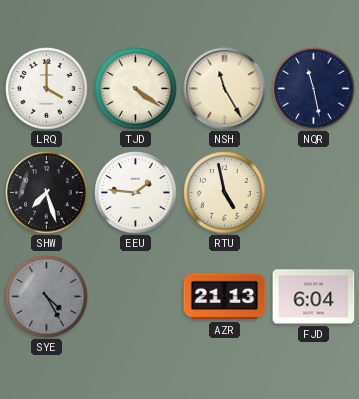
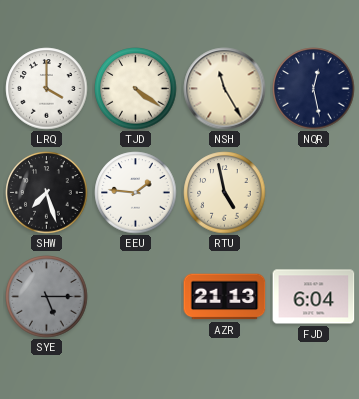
NQR: 11:28 -> 12:28 (314, 89)
SYE: 4:25 -> 5:15 (47, 297)
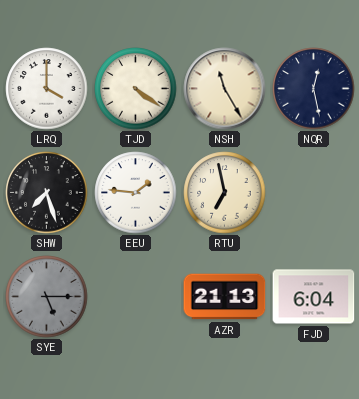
RTU: 4:58 -> 6:58 (225, 193)
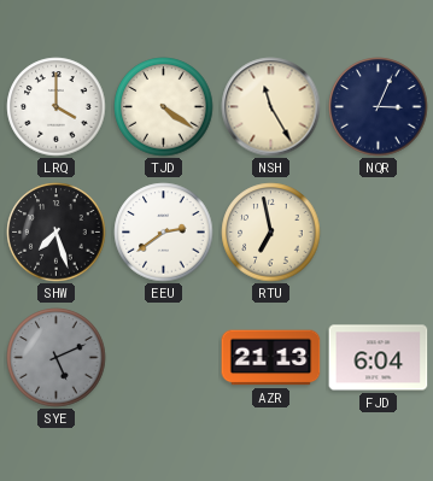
NQR: 12:28 -> 3:04 (379, 107)
EEU: 1:46 -> 2:39 (164, 233)
SYE: 5:15 -> 5:11 (57, 358)
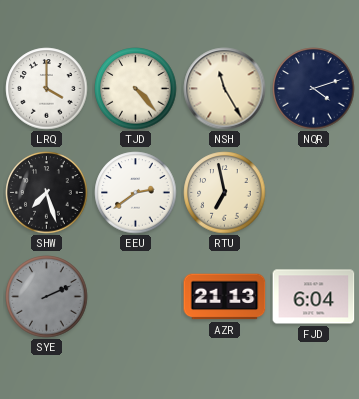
TJD: 4:21 -> 4:23 (136, 89)
NQR: 3:04 -> 4:12 (314, 89)
SYE: 5:11 -> 2:11 (47, 297)
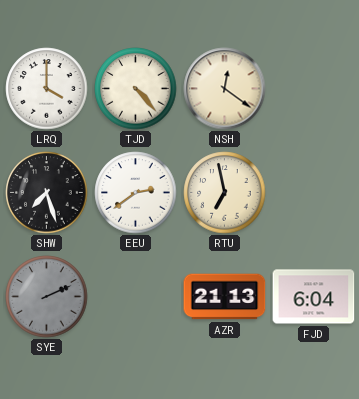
NSH: 11:25 -> 12:21 (225, 89)
NQR: 4:12 -> none (314, 89)
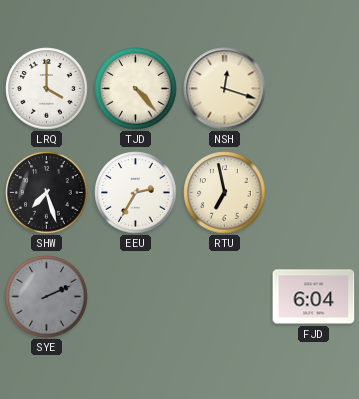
NSH: 12:21 -> 12:18 (225, 89)
EEU: 2:39 -> 2:35 (136, 193)
AZR: 21:13 -> none (225, 297)
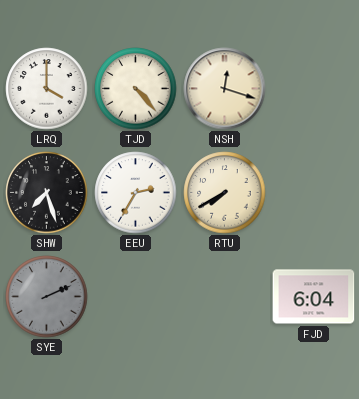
RTU: 6:58 -> 7:40 (225, 193)
